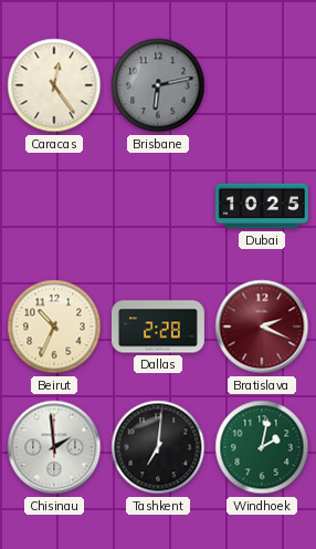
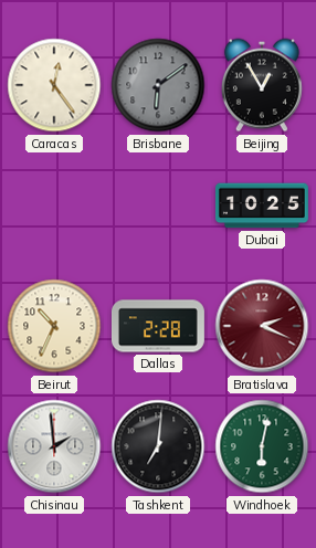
Brisbane: 6:13 -> 6:09 (158, 85)
Beijing: none -> 12:55 (262, 85)
Windhoek: 2:02 -> 6:02 (262, 446)
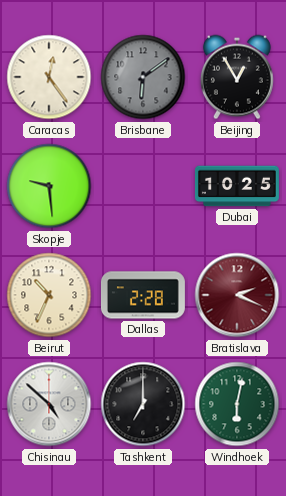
Skopje: none -> 9:29 (49, 186)
Chisinau: 1:59 -> 4:52 (49, 404)
Tashkent: 7:01 -> 7:00 (143, 404)
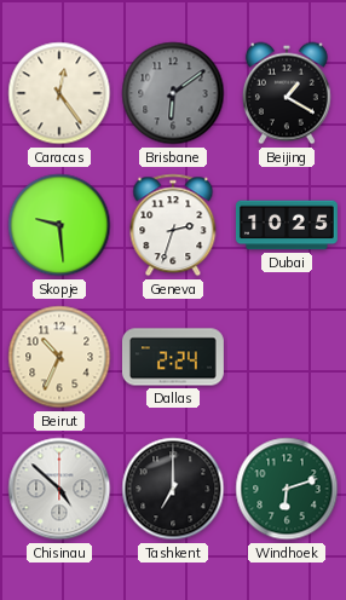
Beijing: 12:55 -> 1:20 (287, 93)
Geneva: none -> 2:33 (173, 225)
Dallas: 2:28 -> 2:24 (173, 357)
Bratislava: 2:19 -> none (237, 295)
Windhoek: 6:02 -> 6:12 (287, 489)
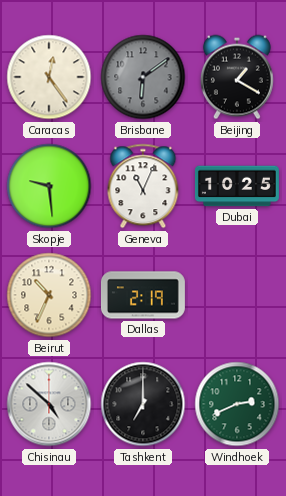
Geneva: 2:33 -> 11:04 (143, 186)
Dallas: 2:24 -> 2:19 (143, 295)
Windhoek: 6:12 -> 2:41 (237, 404)
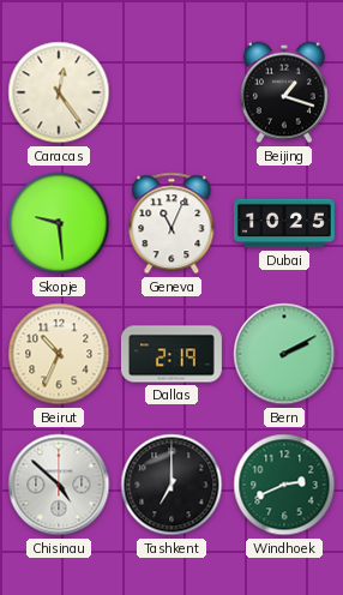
Brisbane: 6:09 -> none (143, 77)
Beijing: 1:20 -> 1:18 (284, 92)
Bern: none -> 2:10 (284, 354)
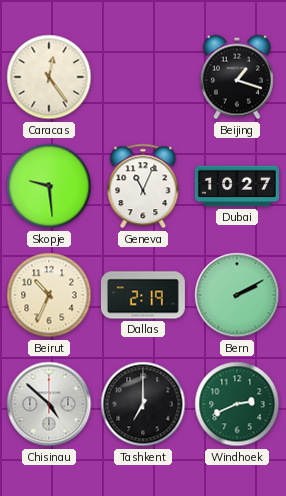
Dubai: 10:25 -> 10:27 (237, 186)
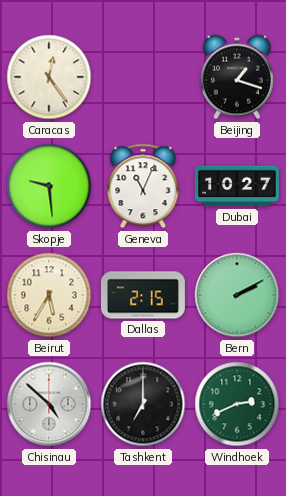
Beirut: 10:34 -> 5:35 (49, 295)
Dallas: 2:19 -> 2:15 (143, 295)
